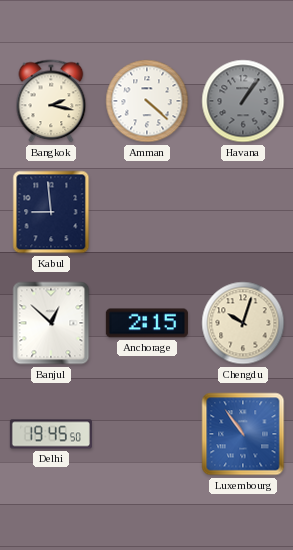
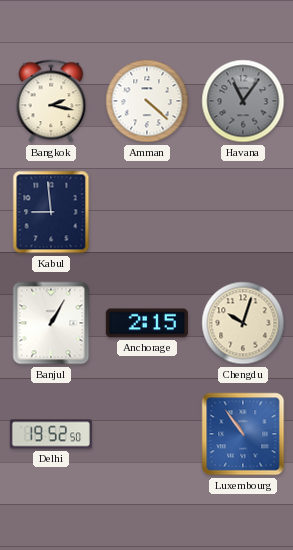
Havana: 1:06 -> 11:06 (243, 101)
Banjul: 12:52 -> 1:05 (51, 323)
Delhi: 19:45 -> 19:52 (51, 434)
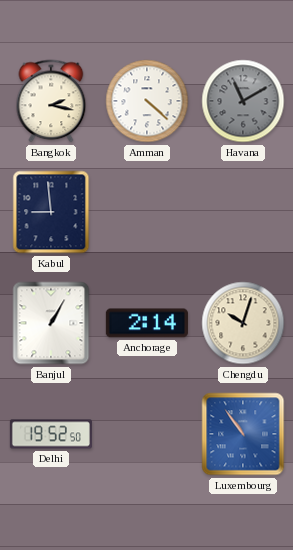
Havana: 11:06 -> 11:10 (243, 101)
Anchorage: 2:15 -> 2:14 (147, 323)
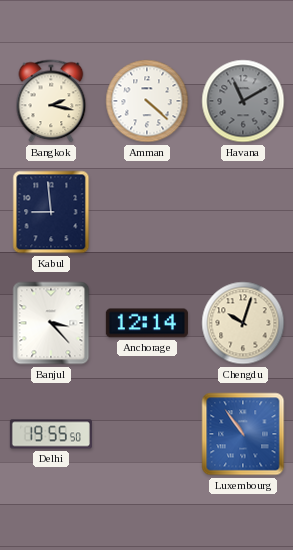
Banjul: 1:05 -> 3:23 (51, 323)
Anchorage: 2:14 -> 12:14 (147, 323)
Delhi: 19:52 -> 19:55 (51, 434)
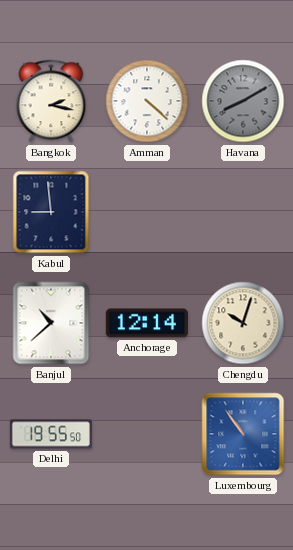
Havana: 11:10 -> 8:10 (243, 101)
Banjul: 3:23 -> 10:38 (51, 323)
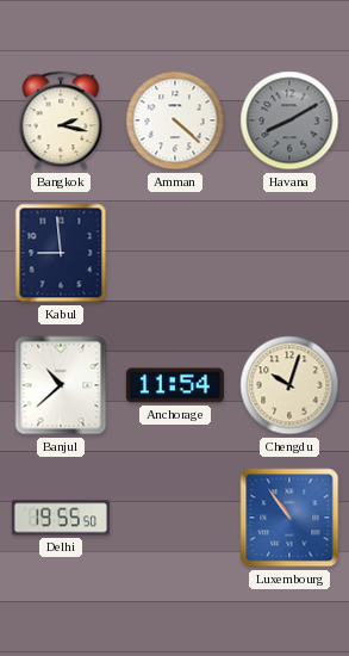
Anchorage: 12:14 -> 11:54 (175, 385)
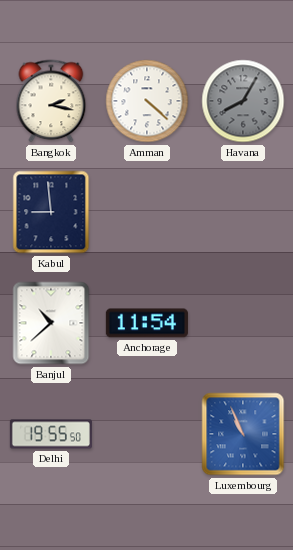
Havana: 8:10 -> 8:05 (243, 101)
Chengdu: 10:03 -> none (289, 385)
Luxembourg: 10:54 -> 10:56 (243, 434)
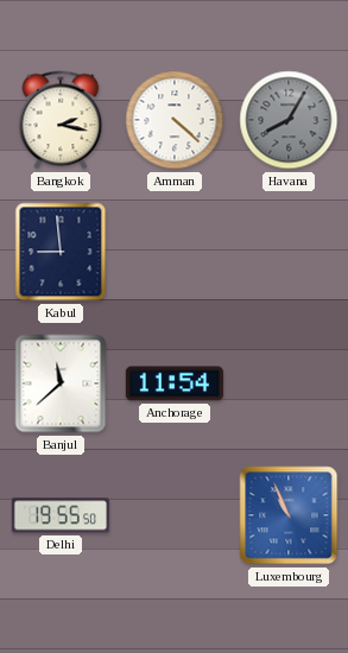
Banjul: 10:38 -> 11:38 (61, 383)
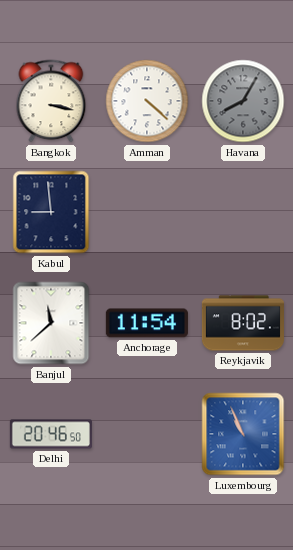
Bangkok: 2:17 -> 3:17 (51, 101)
Reykjavik: none -> 8:02 (243, 323)
Delhi: 19:55 -> 20:46 (51, 434)
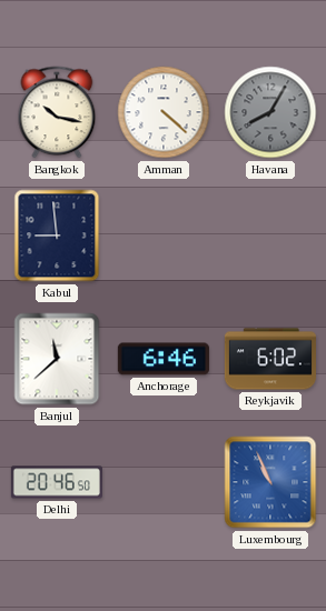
Bangkok: 3:17 -> 10:17 (57, 112)
Anchorage: 11:54 -> 6:46 (164, 359)
Reykjavik: 8:02 -> 6:02 (270, 359)
